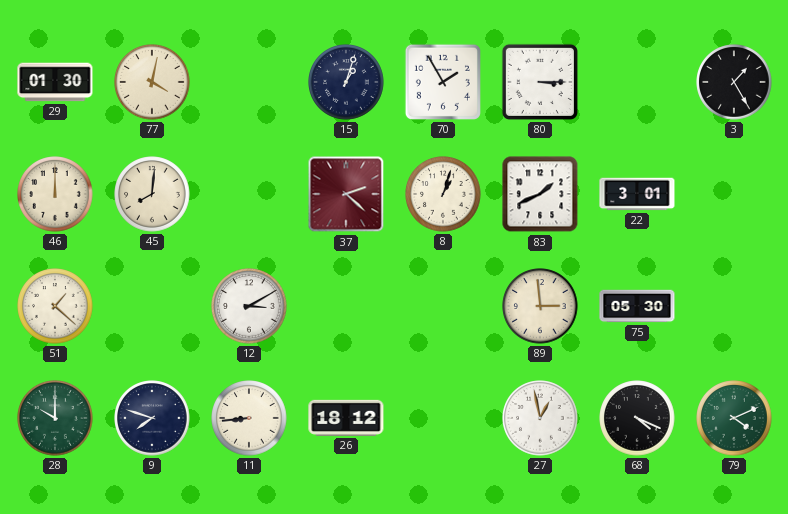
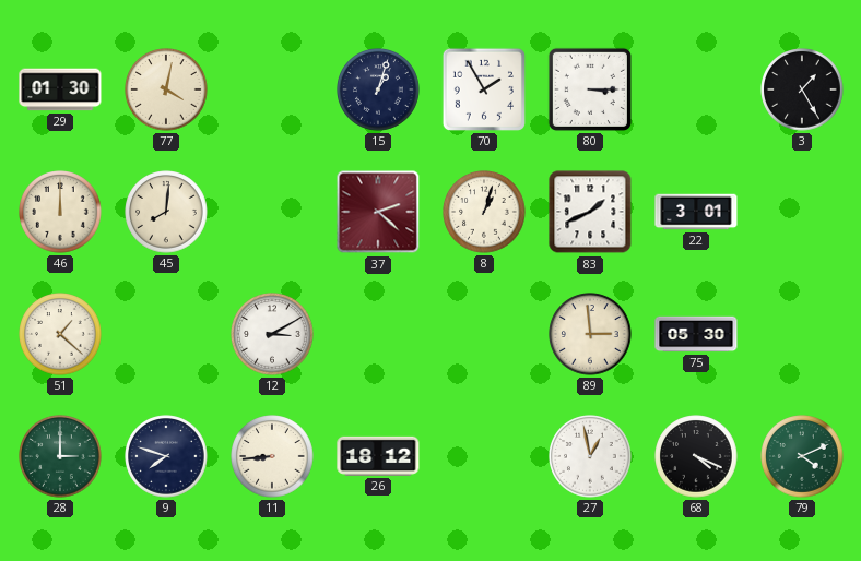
28: 10:00 -> 3:00 (60, 456)
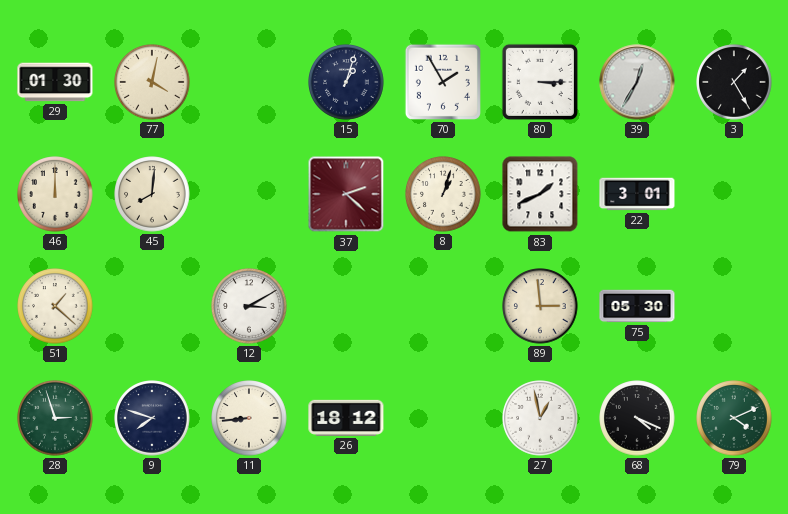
39: none -> 12:35 (637, 82)
28: 3:00 -> 2:57 (55, 418)
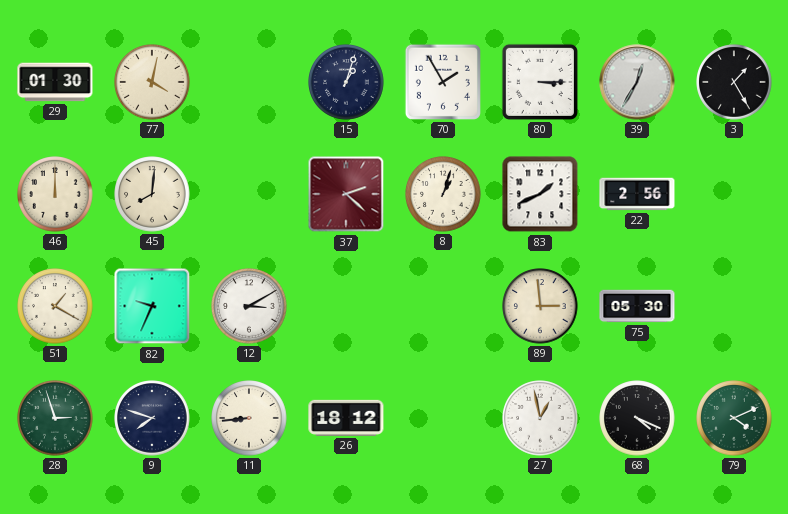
22: 3:01 -> 2:56 (637, 194)
51: 1:22 -> 1:20 (55, 306)
82: none -> 9:34 (152, 306)
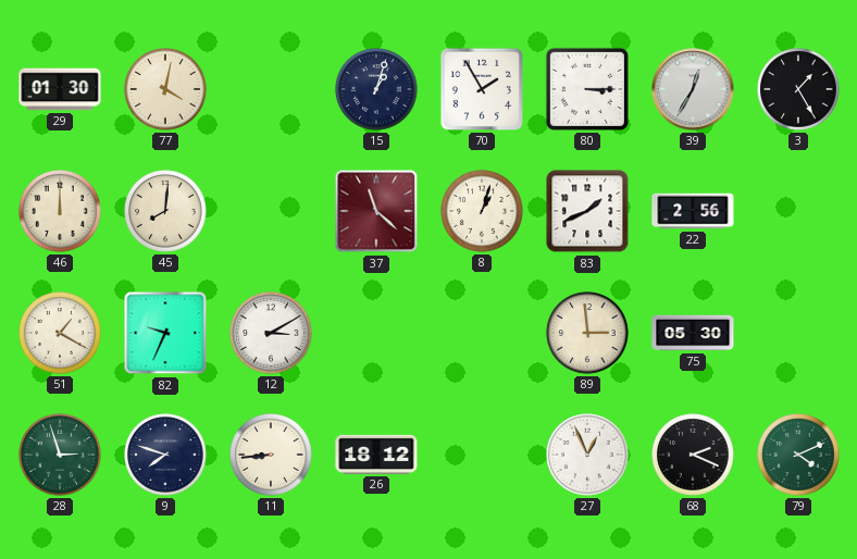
37: 2:22 -> 11:22 (376, 211)
27: 12:58 -> 12:56 (587, 455)
68: 4:19 -> 2:19 (693, 455)
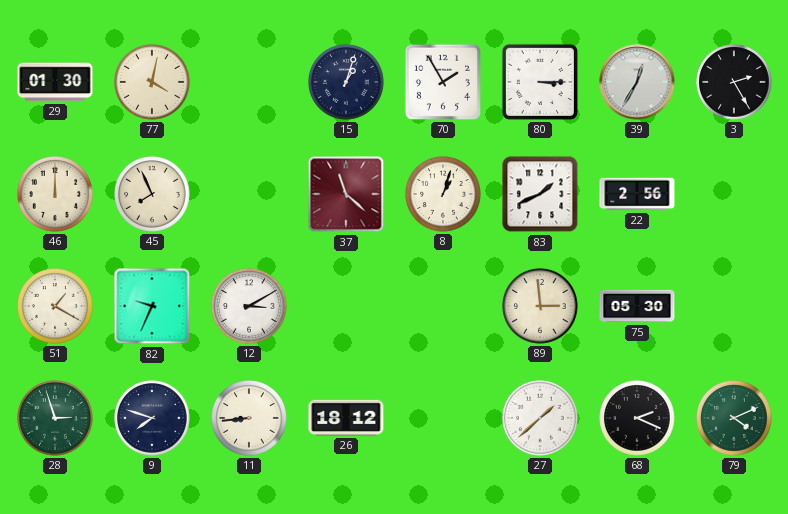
3: 1:25 -> 2:25 (734, 82)
45: 8:01 -> 7:56 (152, 194)
27: 12:56 -> 1:38 (540, 418)
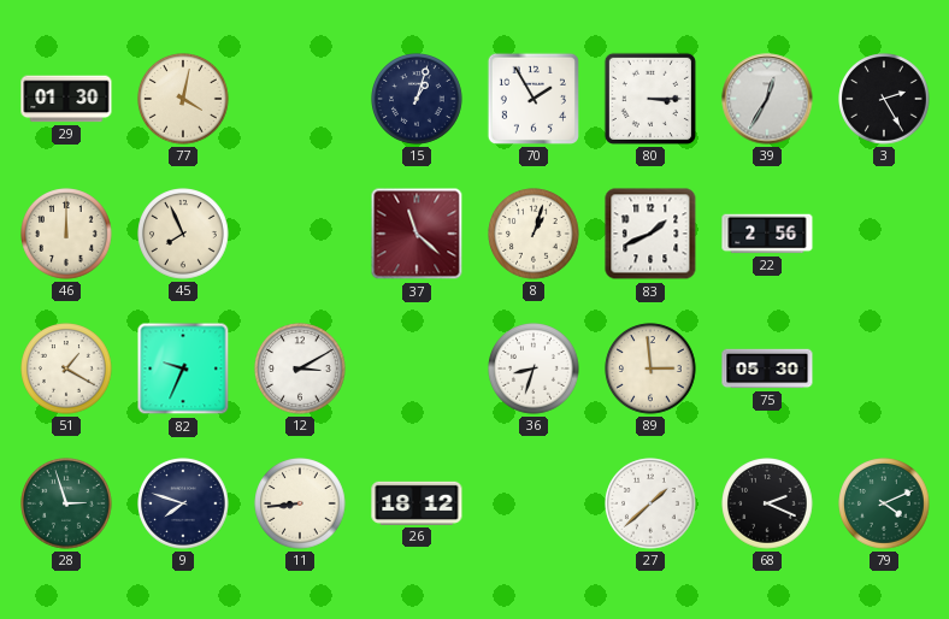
36: none -> 8:33 (534, 369)
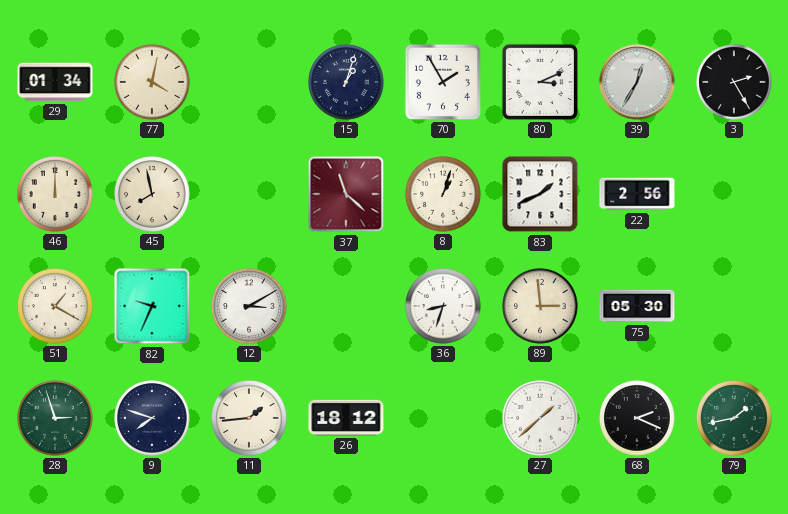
29: 01:30 -> 01:34 (55, 82)
80: 3:15 -> 3:11 (540, 82)
45: 7:56 -> 7:58 (152, 194)
11: 8:44 -> 1:44 (249, 418)
79: 4:11 -> 1:43 (734, 418)
